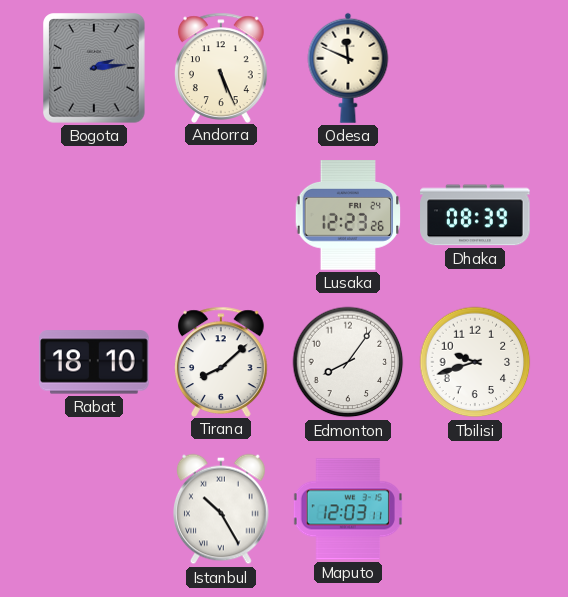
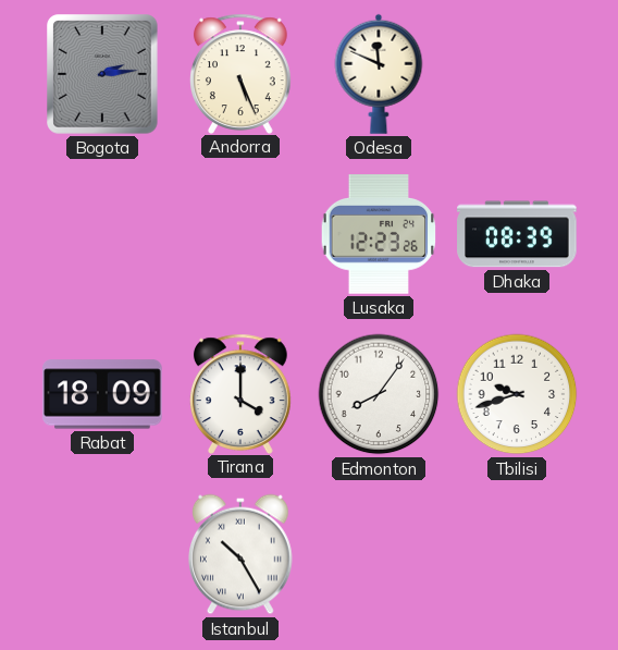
Rabat: 18:10 -> 18:09 (102, 394)
Tirana: 8:08 -> 4:00 (240, 393)
Maputo: 12:03 -> none (348, 509)
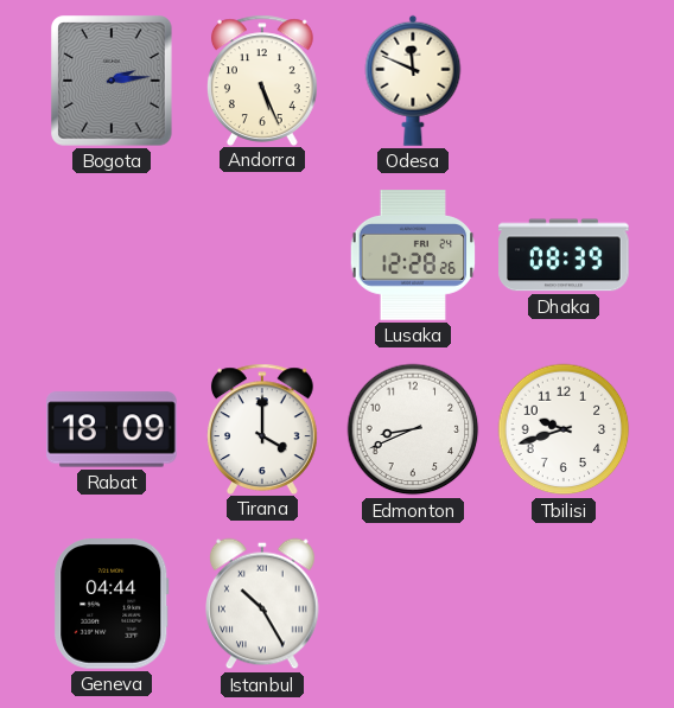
Lusaka: 12:23 -> 12:28 (413, 255)
Edmonton: 8:06 -> 8:41 (413, 429)
Geneva: none -> 04:44 (112, 604)
